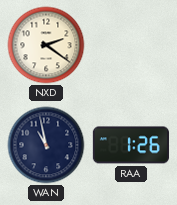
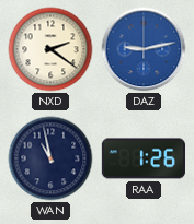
DAZ: none -> 9:13 (144, 49)
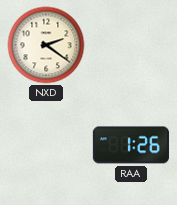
DAZ: 9:13 -> none (144, 49)
WAN: 10:58 -> none (50, 158)
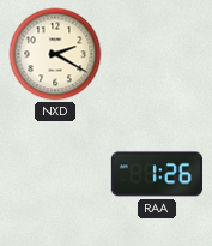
NXD: 2:21 -> 2:20 (55, 54)
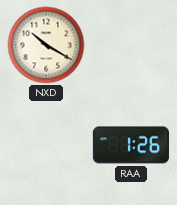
NXD: 2:20 -> 10:20 (46, 45)
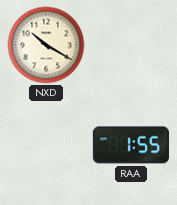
RAA: 1:26 -> 1:55 (131, 145)
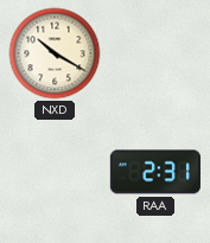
RAA: 1:55 -> 2:31 (155, 172)
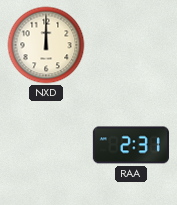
NXD: 10:20 -> 12:00 (46, 45)
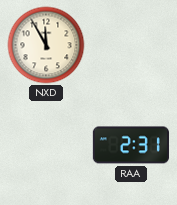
NXD: 12:00 -> 11:55 (46, 45)
